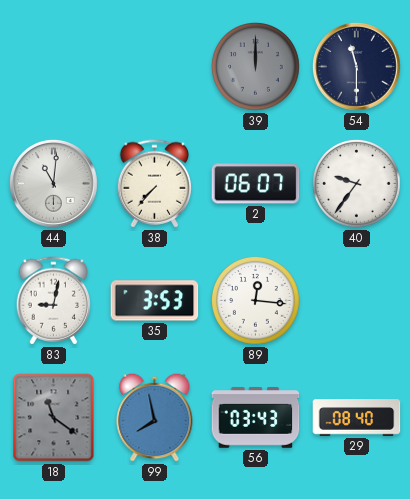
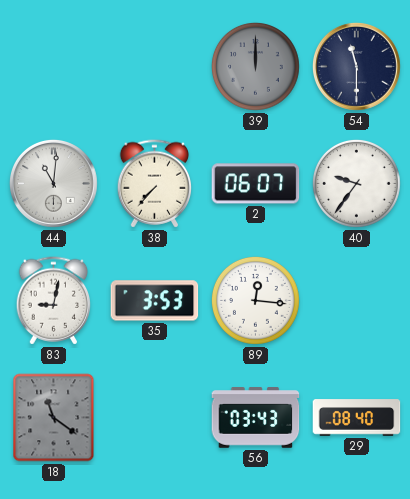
99: 7:58 -> none (155, 417)
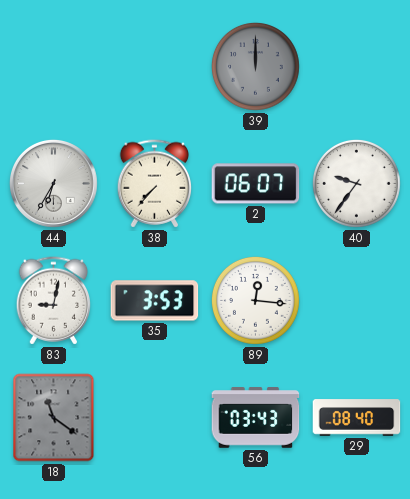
54: 11:30 -> none (356, 66)
44: 11:01 -> 6:35 (53, 183)
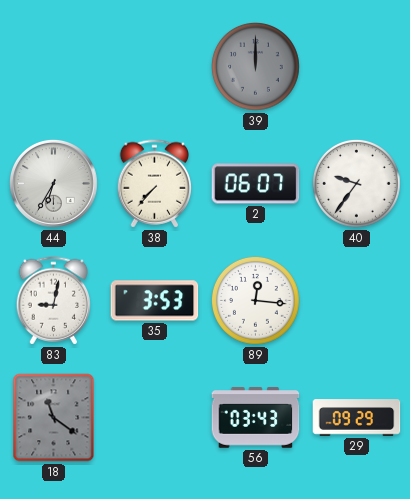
29: 08:40 -> 09:29 (357, 418)
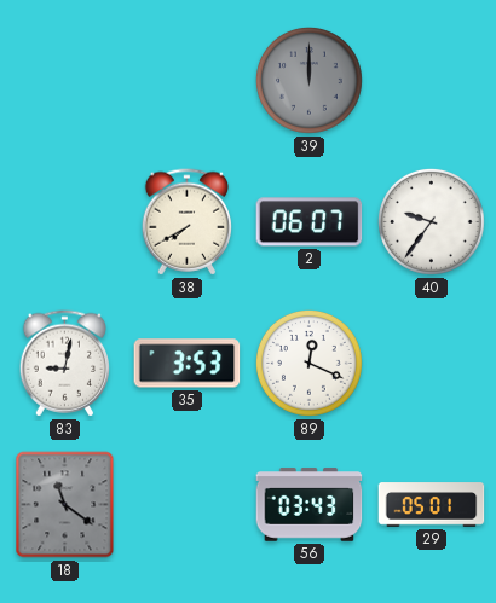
44: 6:35 -> none (53, 183)
38: 7:37 -> 7:40 (188, 222)
89: 12:16 -> 12:19 (308, 363)
29: 09:29 -> 05:01 (432, 505)
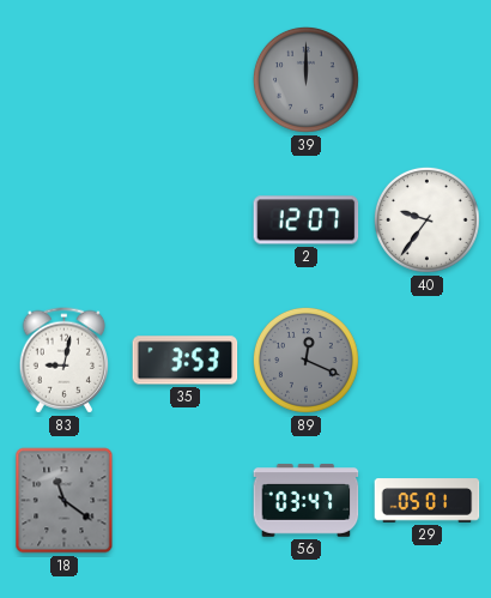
38: 7:40 -> none (188, 222)
2: 06:07 -> 12:07 (307, 221)
89 dial: white -> grey (305, 360)
56: 03:43 -> 03:47 (307, 501)
